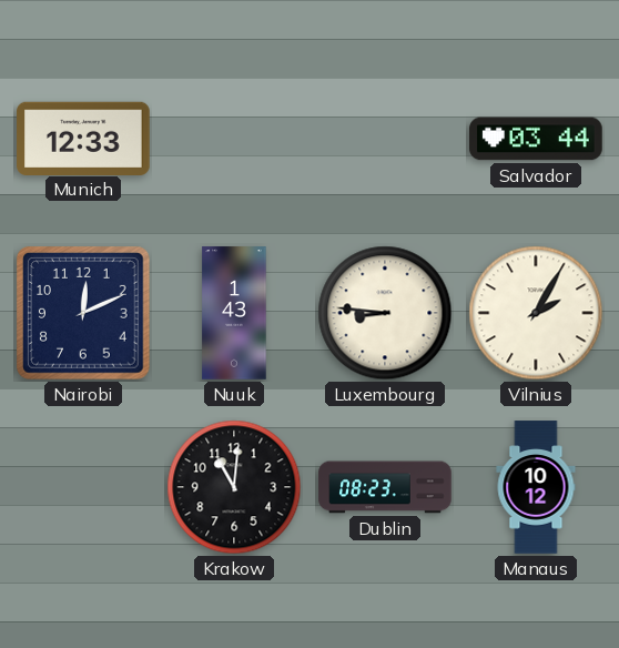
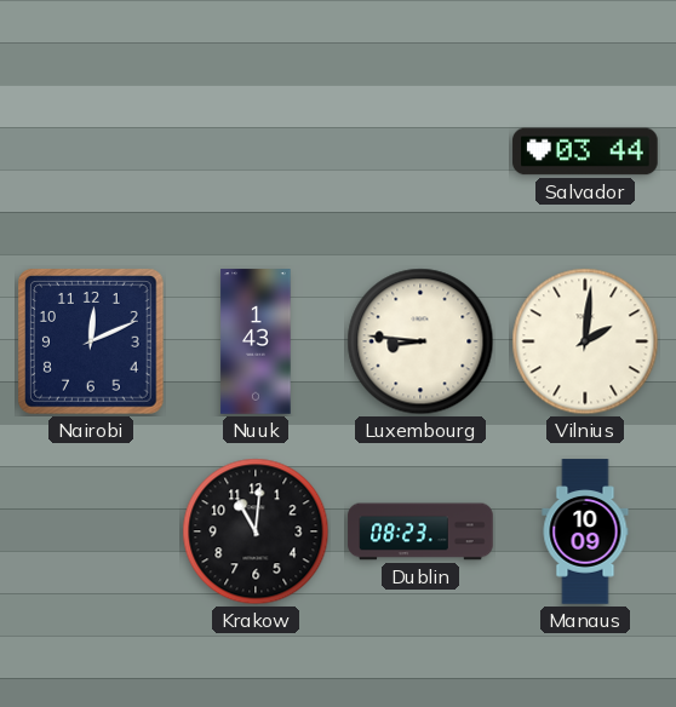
Munich: 12:33 -> none (83, 138)
Vilnius: 2:05 -> 2:01 (585, 341)
Manaus: 10:12 -> 10:09 (585, 531)
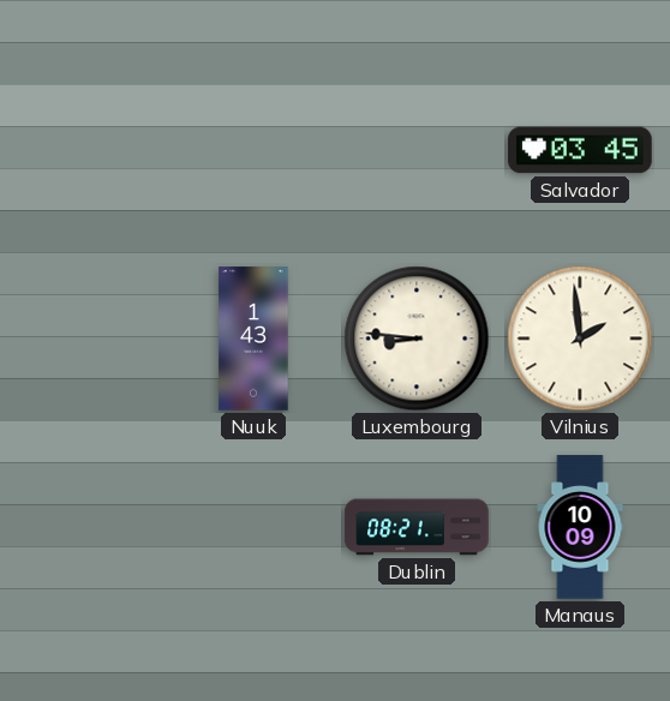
Salvador: 03:44 -> 03:45 (580, 150)
Nairobi: 12:11 -> none (92, 343)
Vilnius: 2:01 -> 1:59 (580, 338)
Krakow: 11:01 -> none (256, 531)
Dublin: 08:23 -> 08:21 (417, 527)
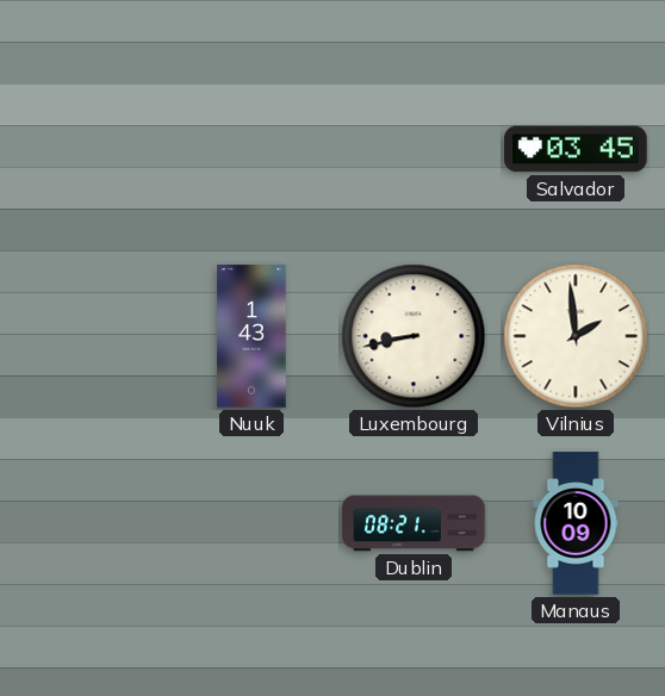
Luxembourg: 8:46 -> 8:43 (414, 336)
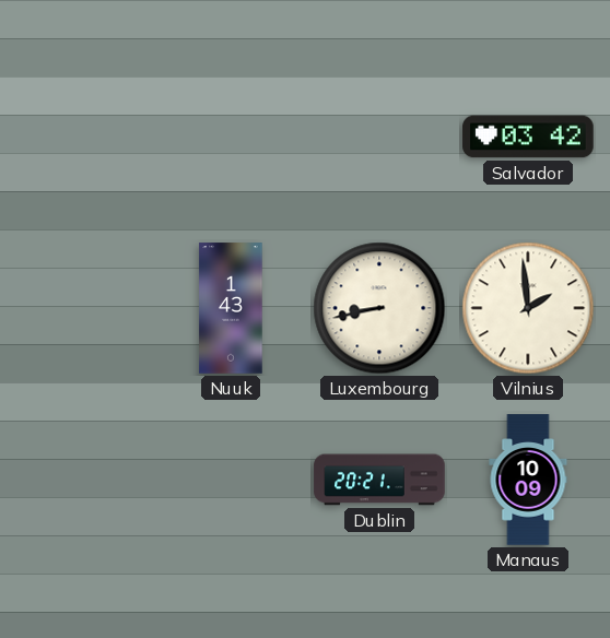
Salvador: 03:45 -> 03:42 (528, 137)
Dublin: 08:21 -> 20:21 (379, 480)
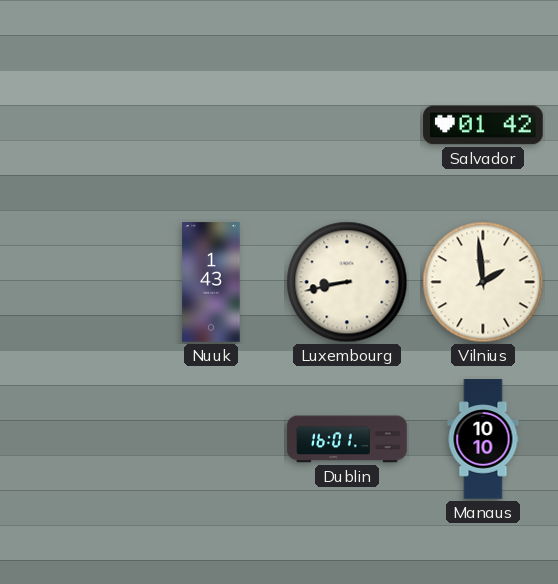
Salvador: 03:42 -> 01:42 (483, 125)
Dublin: 20:21 -> 16:01 (347, 439)
Manaus: 10:09 -> 10:10 (483, 439)
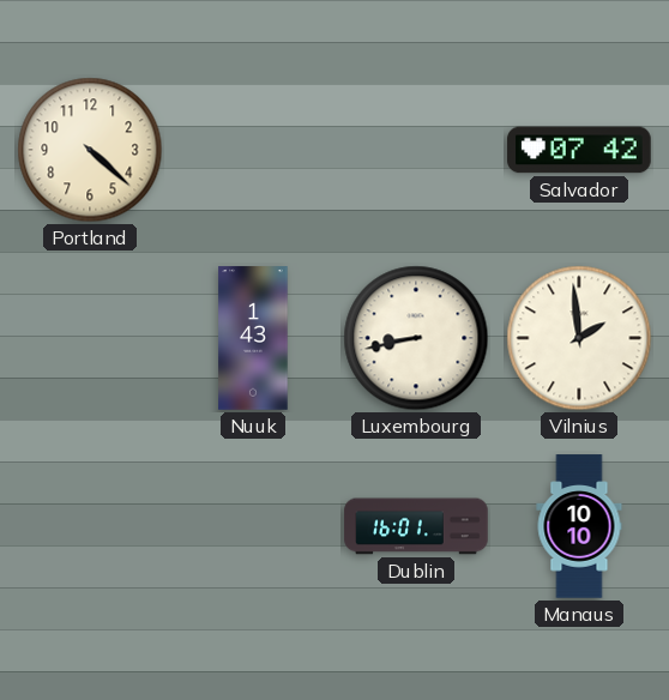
Portland: none -> 4:22 (90, 150)
Salvador: 01:42 -> 07:42 (579, 150)
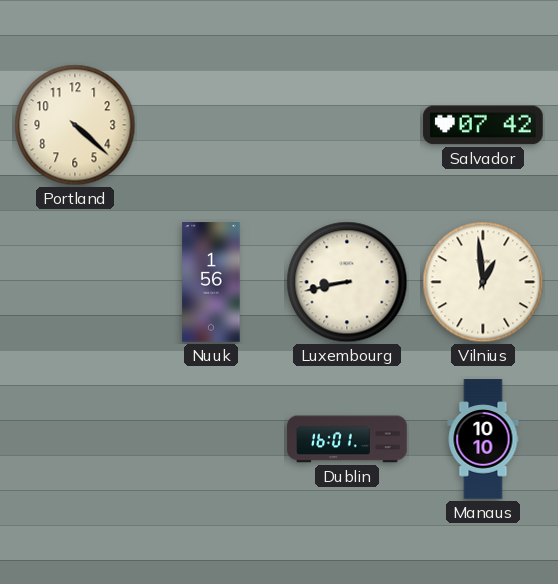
Nuuk: 1:43 -> 1:56 (211, 282)
Vilnius: 1:59 -> 12:59 (483, 282)
